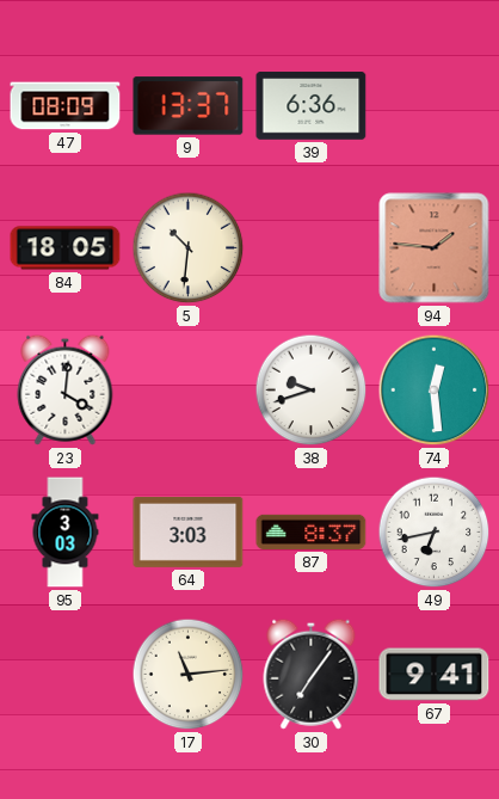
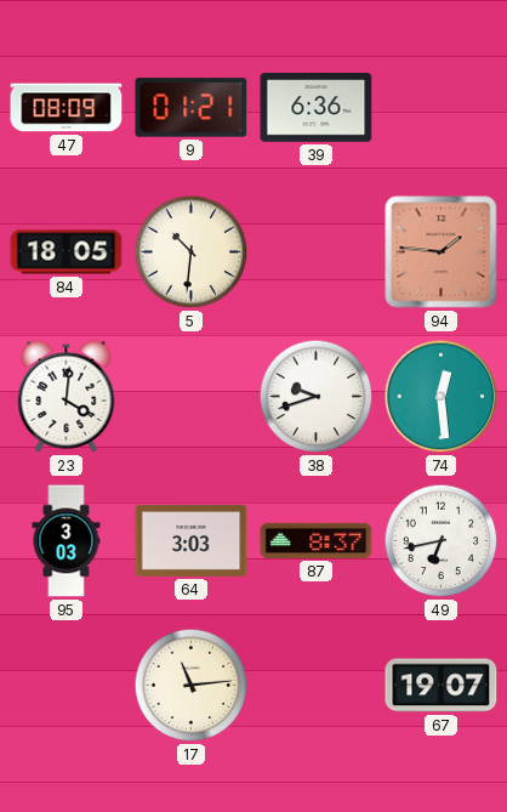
9: 13:37 -> 01:21 (192, 108)
30: 7:06 -> none (312, 674)
67: 9:41 -> 19:07 (442, 686)
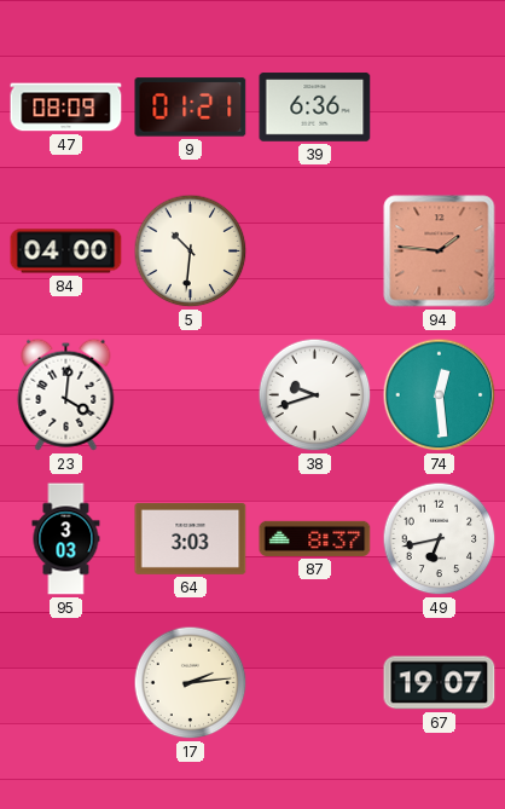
84: 18:05 -> 04:00 (66, 252)
17: 11:14 -> 2:14 (191, 683)
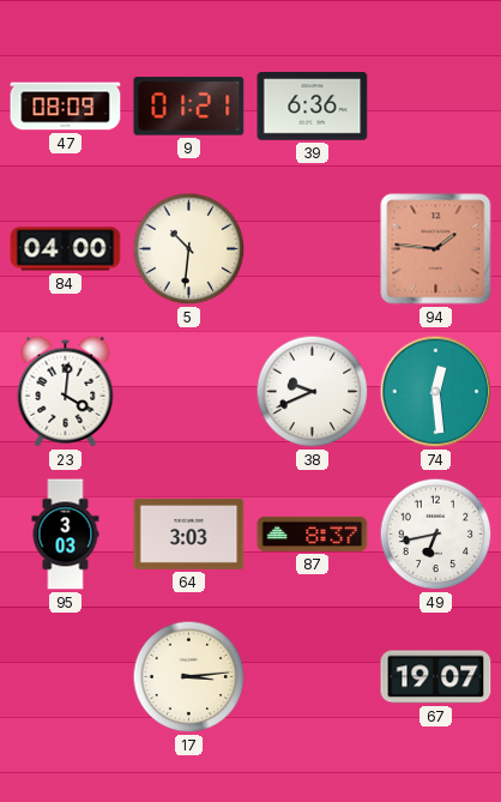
38: 9:42 -> 9:41 (313, 392)
17: 2:14 -> 3:14 (189, 677)
